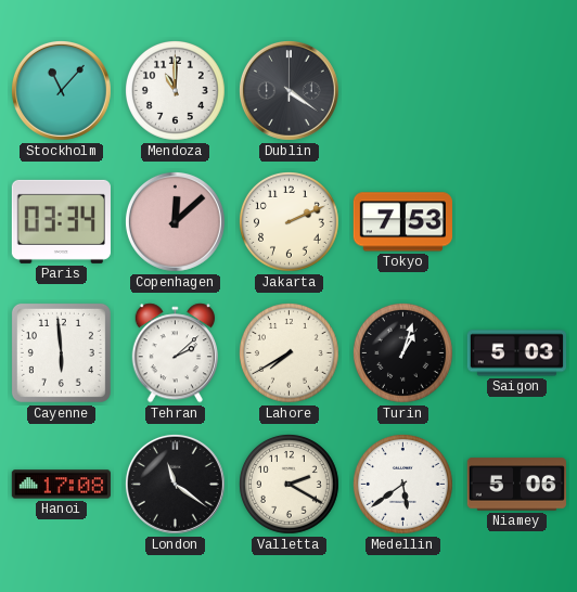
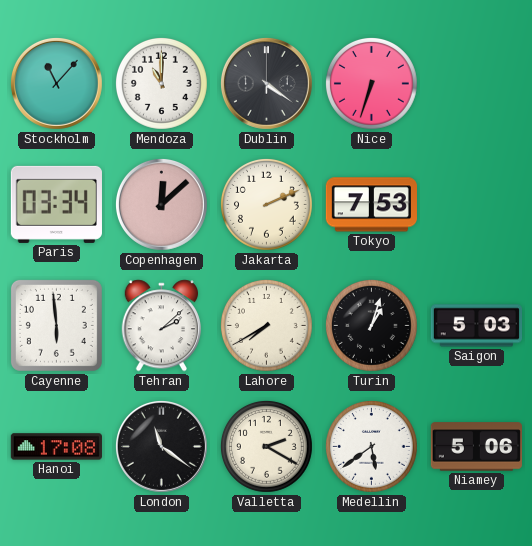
Nice: none -> 6:33 (372, 84)
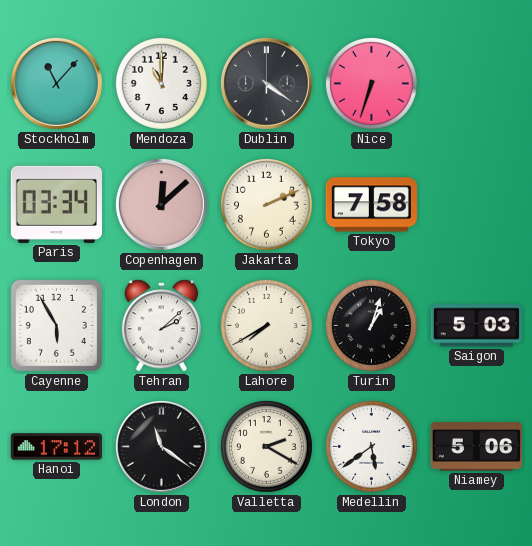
Tokyo: 7:53 -> 7:58 (371, 205)
Cayenne: 5:59 -> 5:55 (56, 325)
Hanoi: 17:08 -> 17:12 (56, 447)
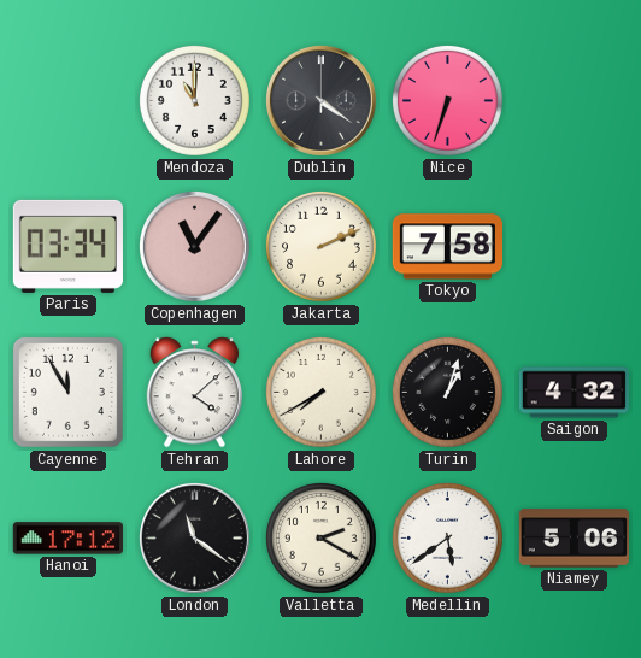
Stockholm: 11:07 -> none (56, 83)
Copenhagen: 12:08 -> 11:06 (194, 246)
Cayenne: 5:55 -> 11:55 (67, 392)
Tehran: 2:08 -> 4:08 (194, 393)
Saigon: 5:03 -> 4:32 (574, 393)
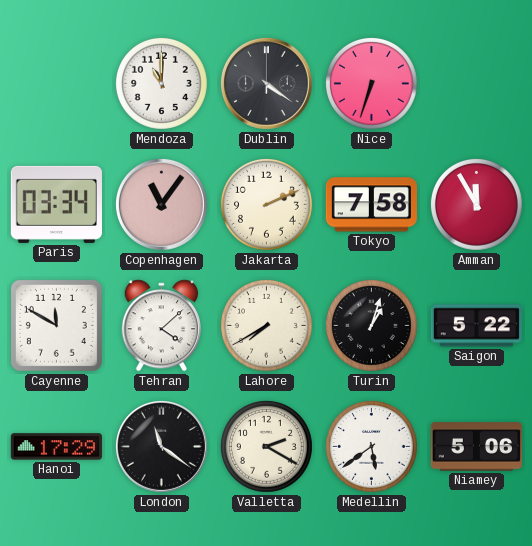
Amman: none -> 11:55 (477, 205)
Cayenne: 11:55 -> 11:50 (56, 325)
Saigon: 4:32 -> 5:22 (476, 326)
Hanoi: 17:12 -> 17:29 (56, 447)
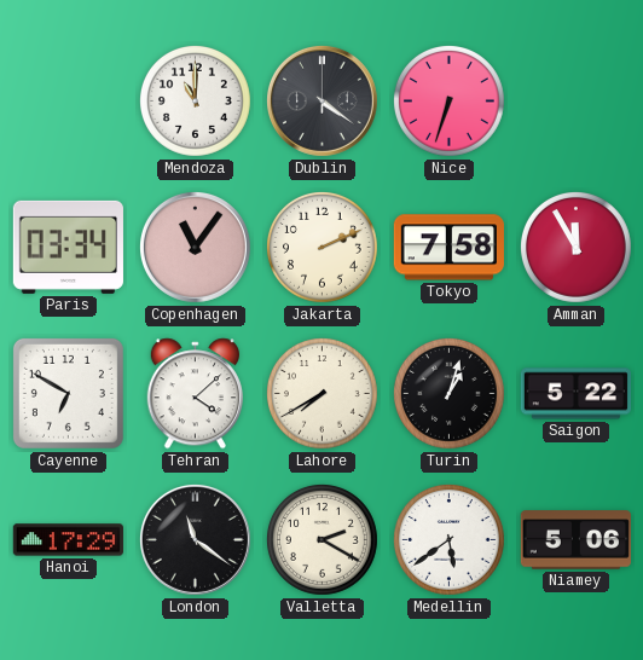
Cayenne: 11:50 -> 6:50 (68, 393)
